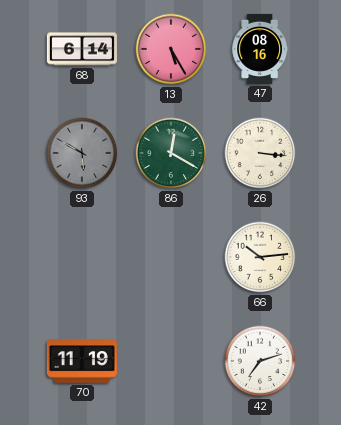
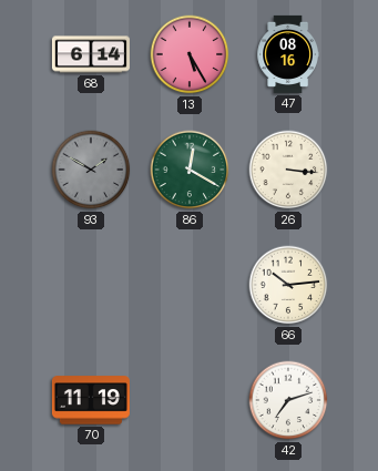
93: 5:50 -> 1:50 (91, 170)
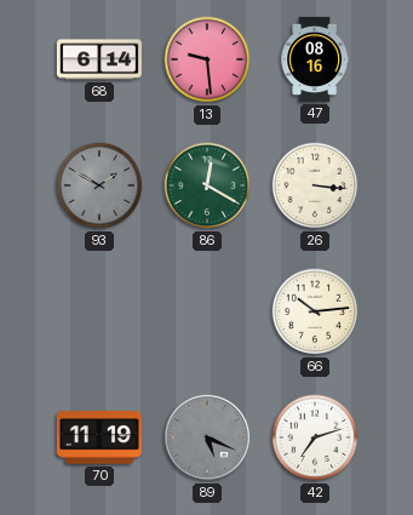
13: 5:25 -> 9:29 (207, 59)
89: none -> 5:19 (207, 437)
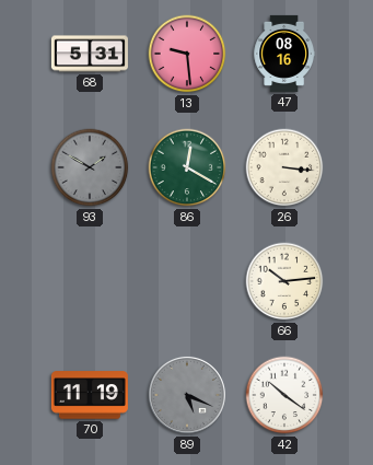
68: 6:14 -> 5:31 (90, 54)
42: 7:12 -> 10:21 (284, 395)
